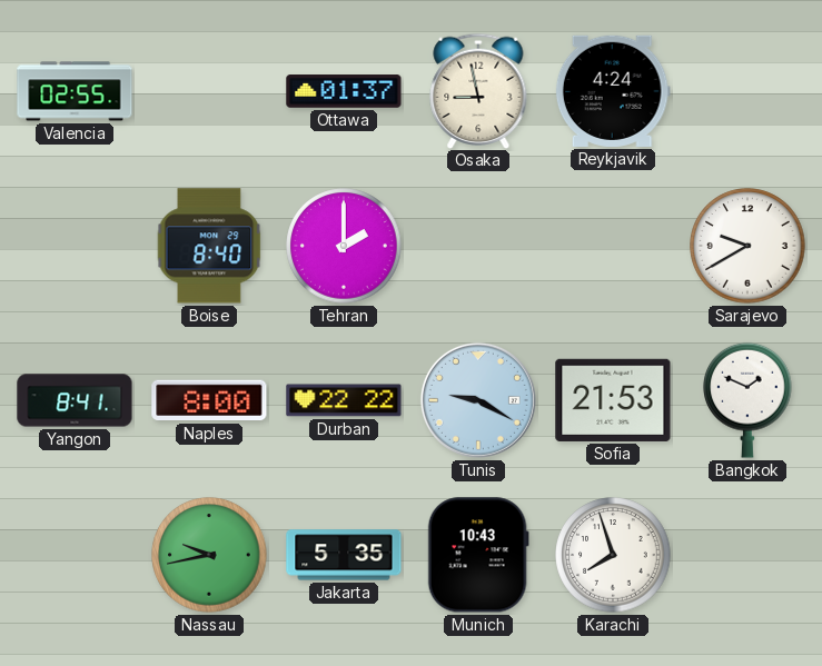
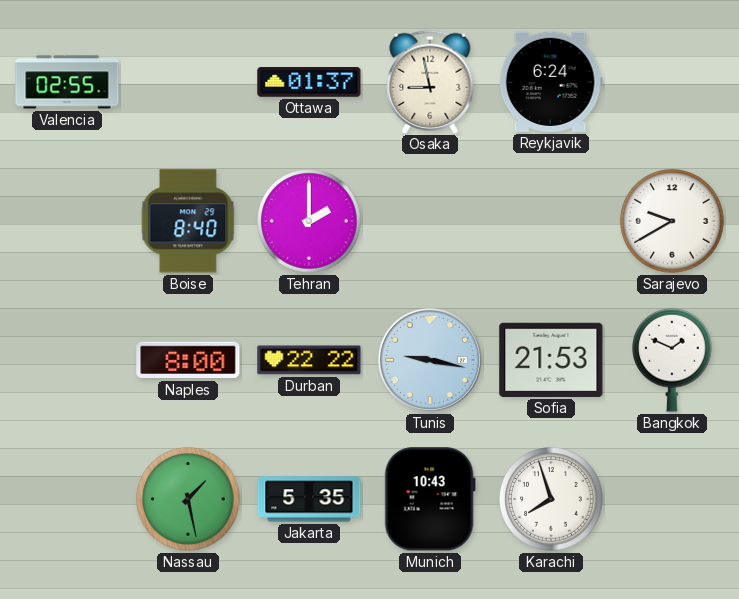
Reykjavik: 4:24 -> 6:24 (551, 82)
Yangon: 8:41 -> none (75, 400)
Tunis: 9:20 -> 9:17 (430, 360)
Nassau: 9:43 -> 1:28 (188, 499)
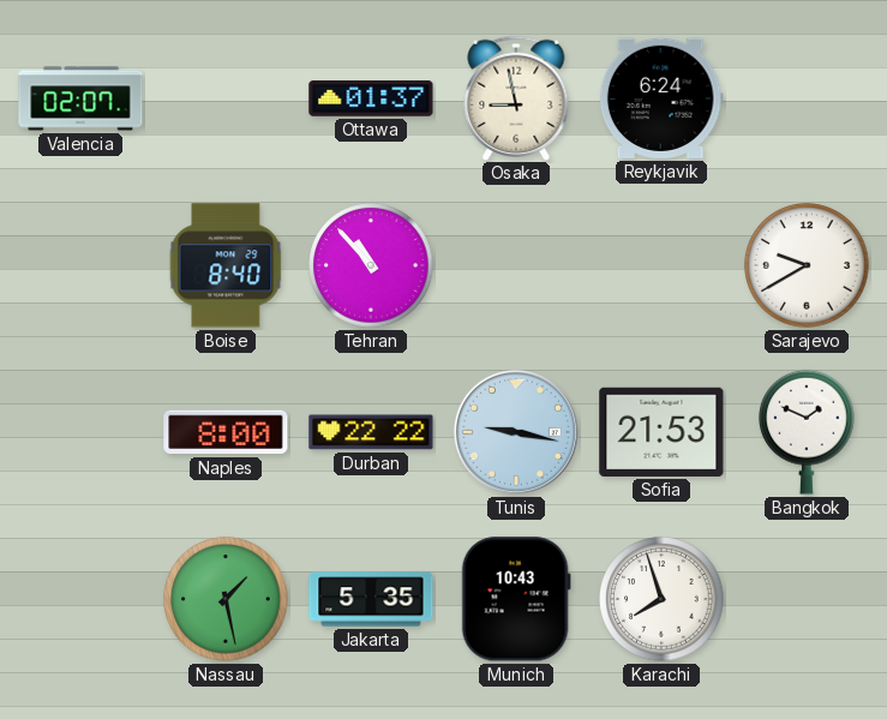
Valencia: 02:55 -> 02:07 (80, 98)
Tehran: 2:00 -> 10:53 (371, 265)
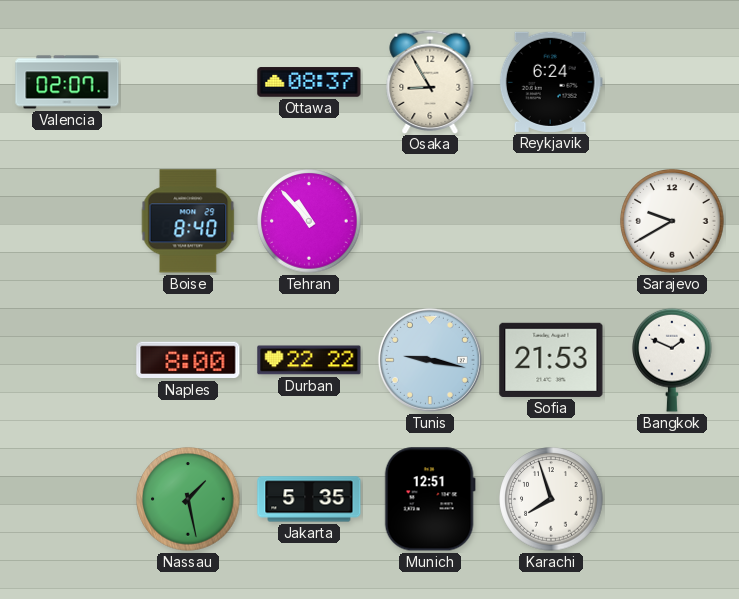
Ottawa: 01:37 -> 08:37 (309, 82)
Osaka: 8:58 -> 8:55 (430, 81)
Munich: 10:43 -> 12:51 (430, 499)
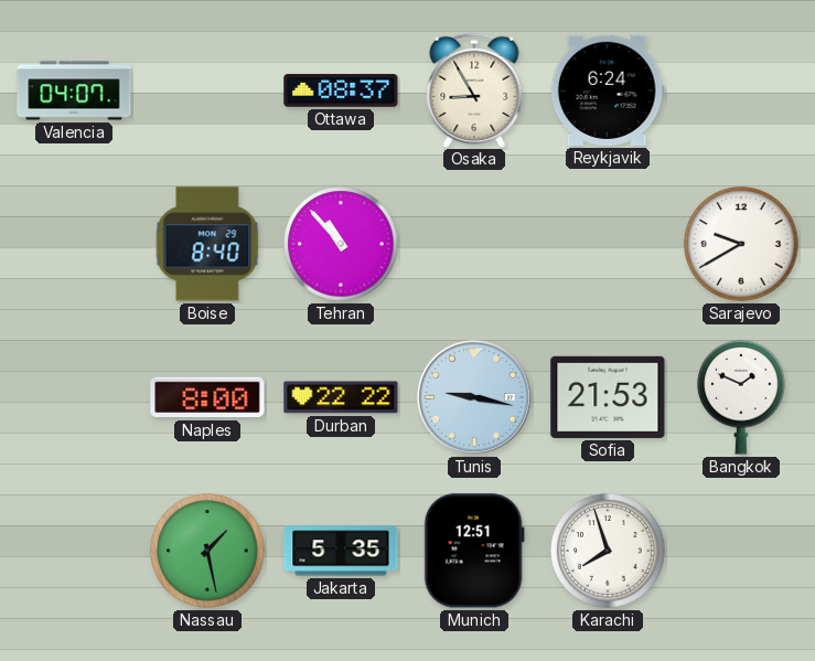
Valencia: 02:07 -> 04:07 (74, 90)
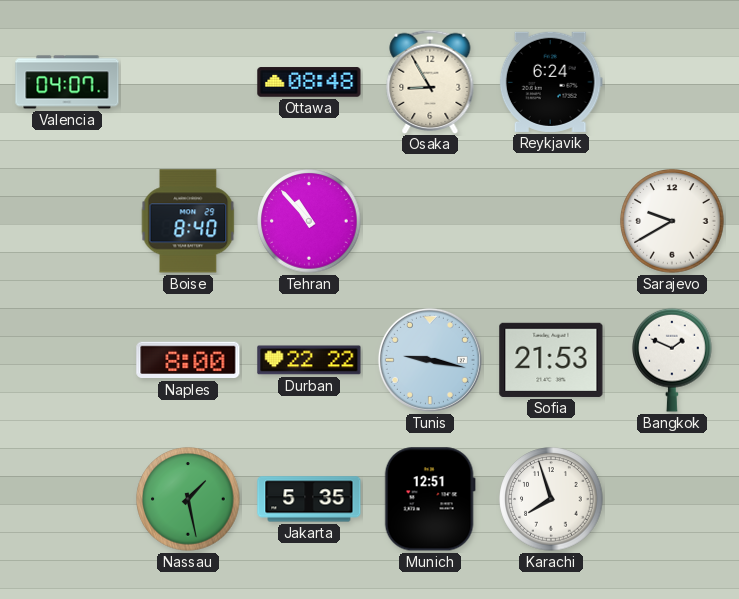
Ottawa: 08:37 -> 08:48 (309, 82)
